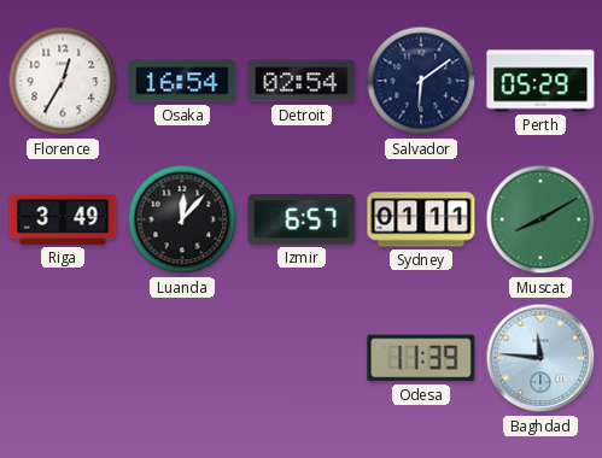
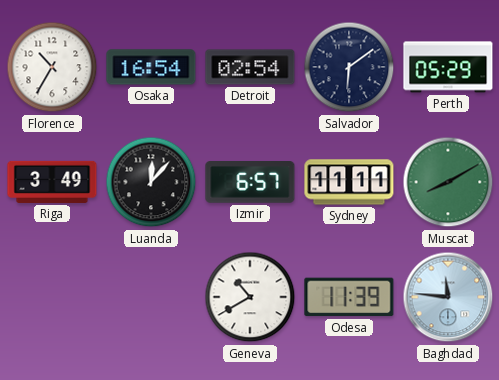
Florence: 12:35 -> 10:35 (52, 67)
Sydney: 01:11 -> 11:11 (349, 182)
Geneva: none -> 10:40 (250, 297)
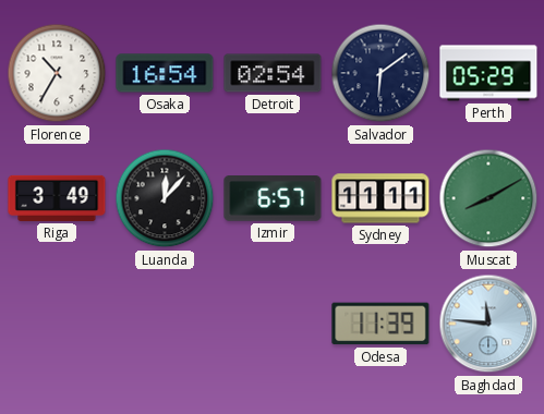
Geneva: 10:40 -> none (250, 297)
